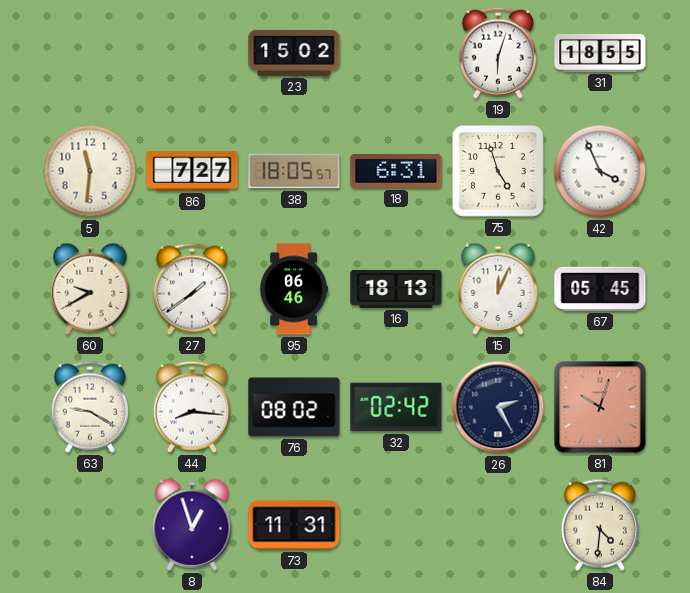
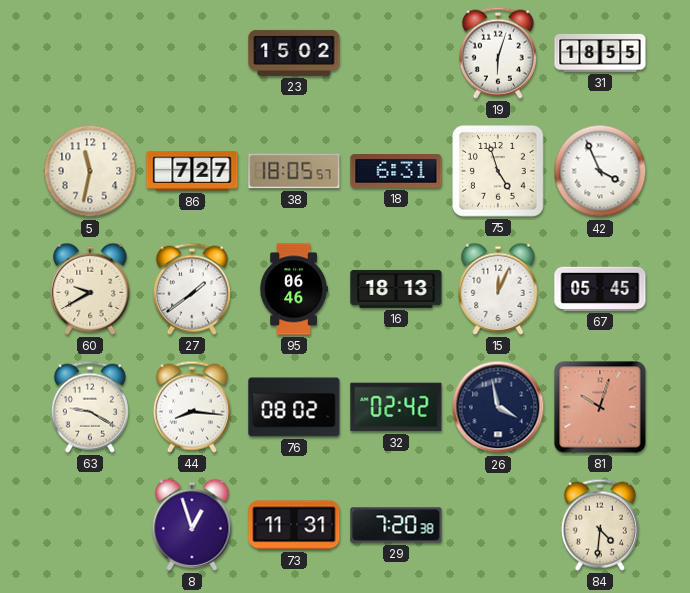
5: 11:31 -> 11:32 (90, 171)
26: 2:25 -> 3:58 (498, 407)
29: none -> 7:20 (396, 525)
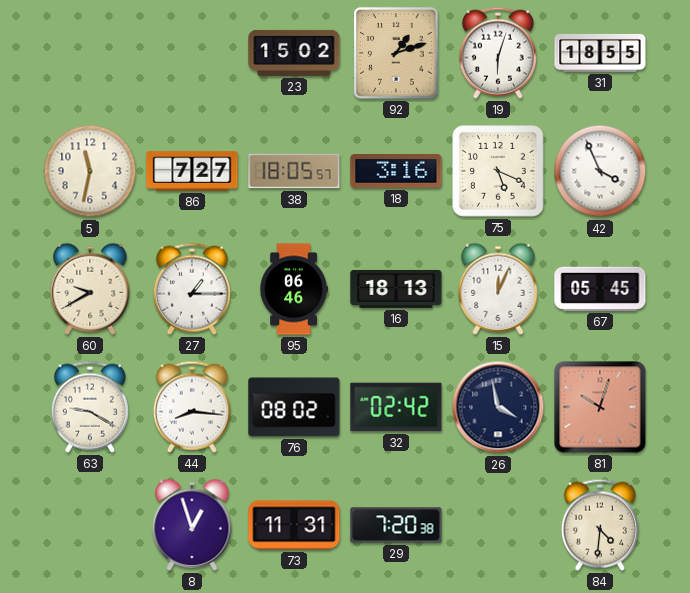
92: none -> 1:12 (396, 53)
18: 6:31 -> 3:16 (396, 171)
75: 4:57 -> 5:19 (499, 172)
27: 1:39 -> 1:15 (192, 289)
